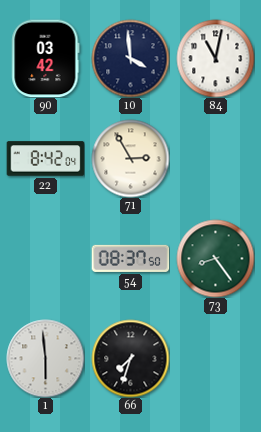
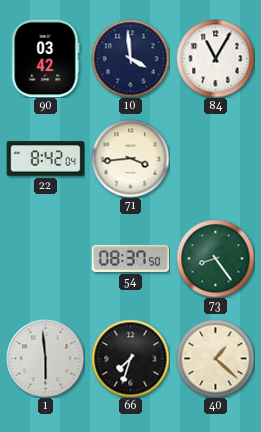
84: 11:02 -> 11:05 (215, 58)
71: 2:55 -> 3:44 (130, 158)
40: none -> 1:22 (215, 358)
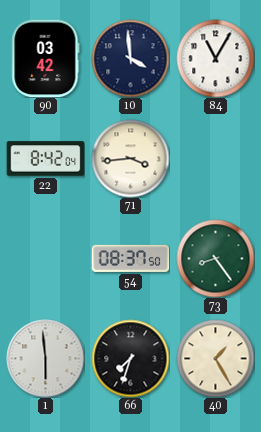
40: 1:22 -> 1:25 (215, 358)
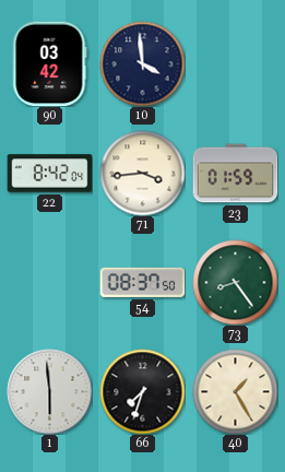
84: 11:05 -> none (215, 58)
23: none -> 01:59 (235, 174)
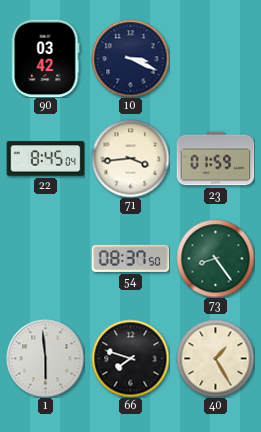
10: 3:59 -> 3:19 (130, 58)
22: 8:42 -> 8:45 (45, 159)
66: 7:33 -> 7:48 (130, 358)
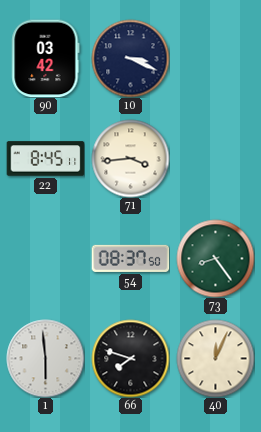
22: 8:45:04 -> 8:45:11 (45, 159)
23: 01:59 -> none (215, 159)
40: 1:25 -> 12:04 (215, 358)
